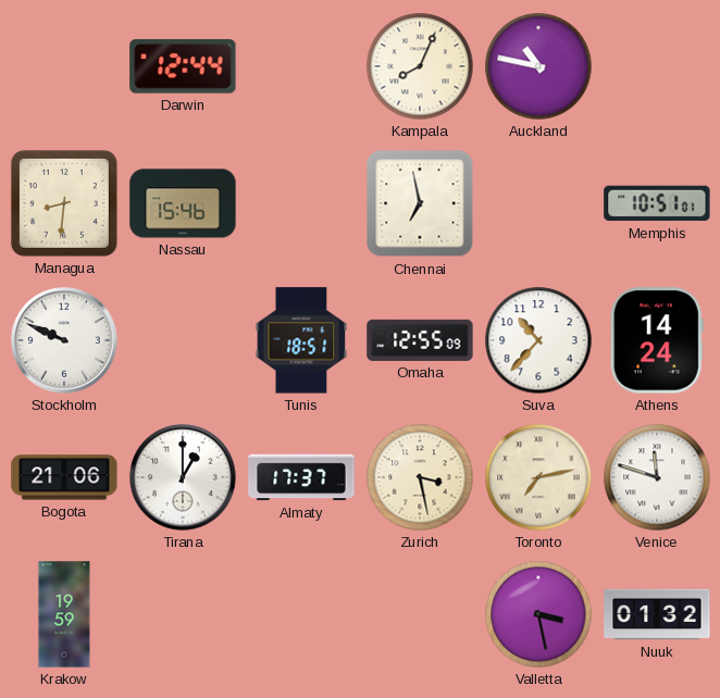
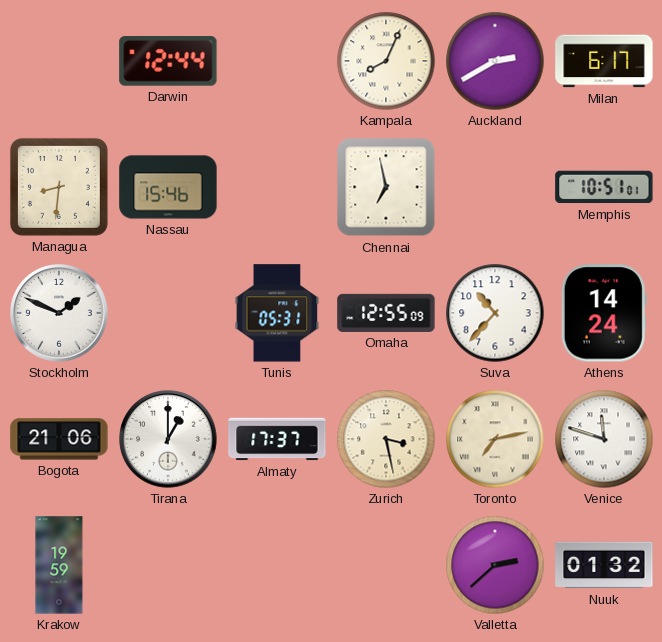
Auckland: 10:47 -> 2:40 (495, 61)
Milan: none -> 6:17 (604, 61)
Stockholm: 9:49 -> 1:49 (59, 313)
Tunis: 18:51 -> 05:31 (277, 313)
Valletta: 3:28 -> 2:38 (495, 565)
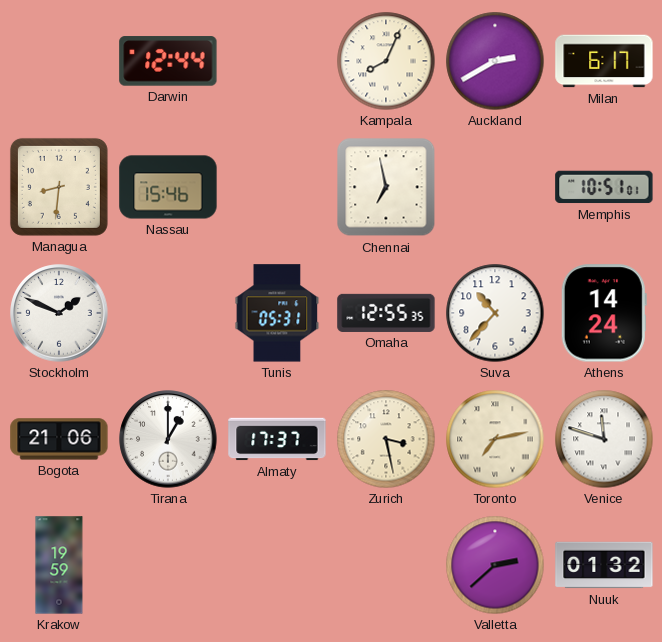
Omaha: 12:55:09 -> 12:55:35 (386, 313)
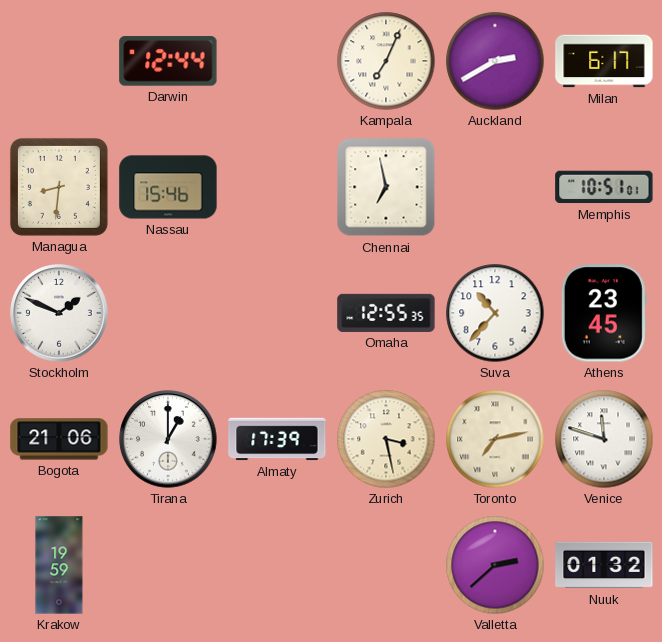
Kampala: 8:04 -> 7:04 (386, 61)
Tunis: 05:31 -> none (277, 313)
Athens: 14:24 -> 23:45 (604, 313)
Almaty: 17:37 -> 17:39 (277, 439)
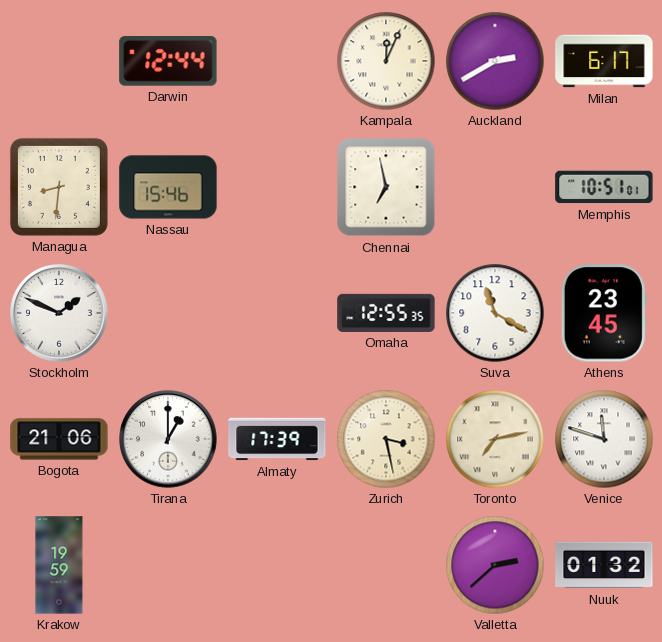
Kampala: 7:04 -> 12:04 (386, 61)
Suva: 10:37 -> 11:20 (495, 313)
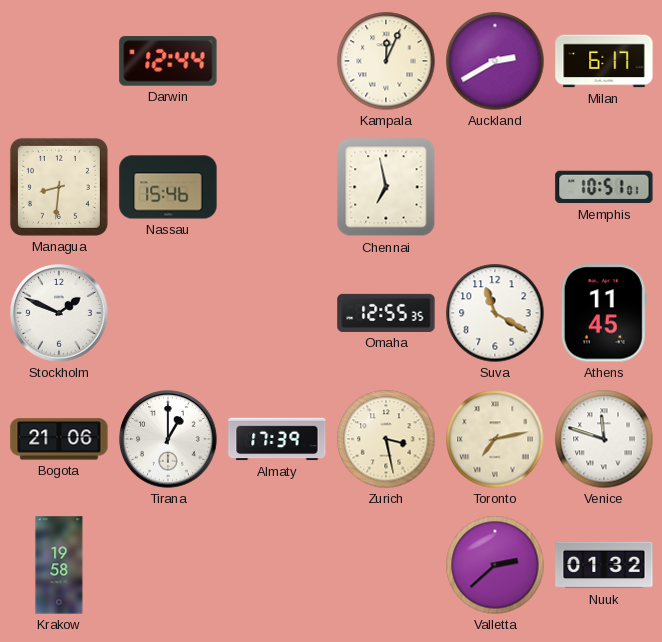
Athens: 23:45 -> 11:45 (604, 313)
Krakow: 19:59 -> 19:58 (59, 565)
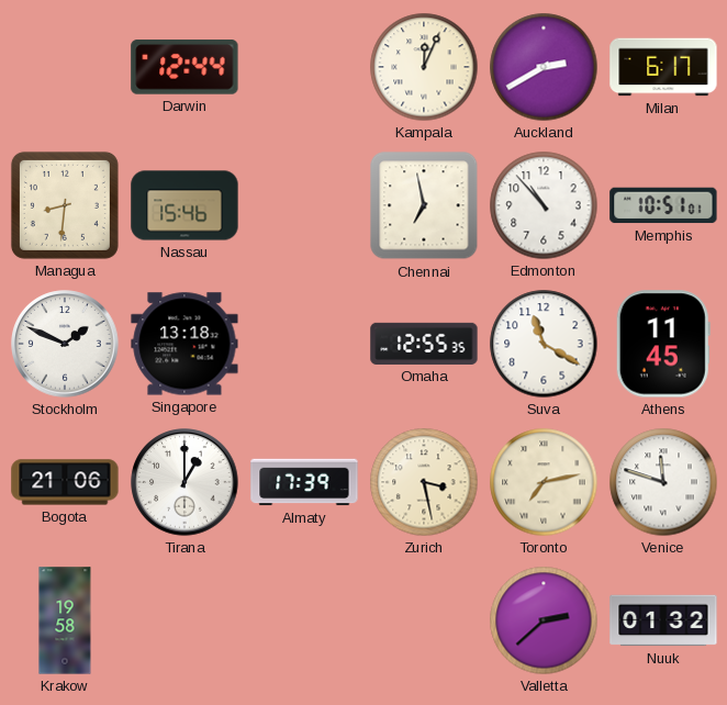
Edmonton: none -> 10:53 (544, 205)
Singapore: none -> 13:18 (184, 344)
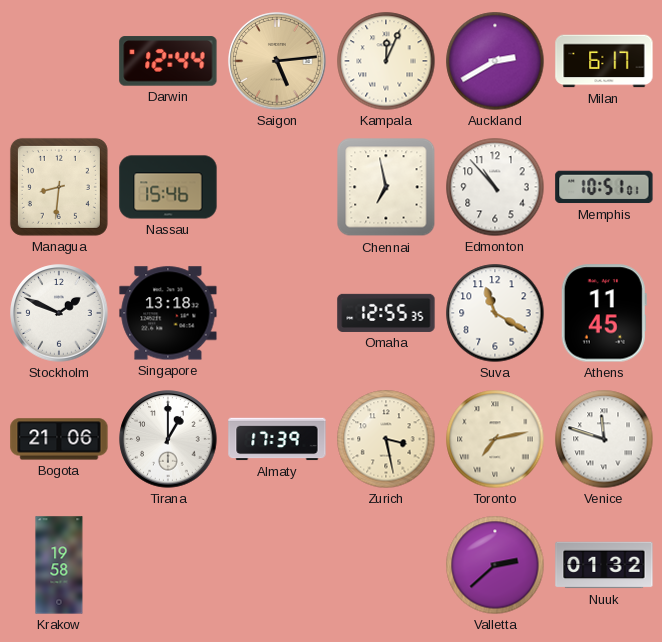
Saigon: none -> 5:14 (277, 61)
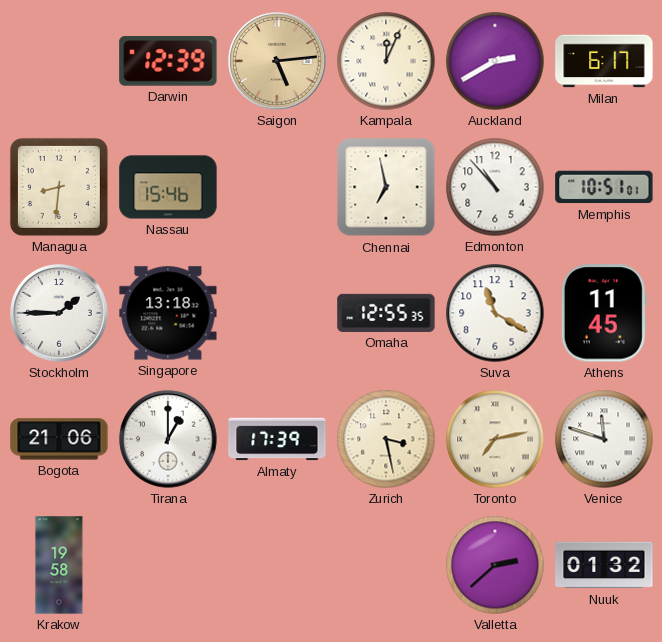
Darwin: 12:44 -> 12:39 (168, 61)
Stockholm: 1:49 -> 1:45 (59, 313)
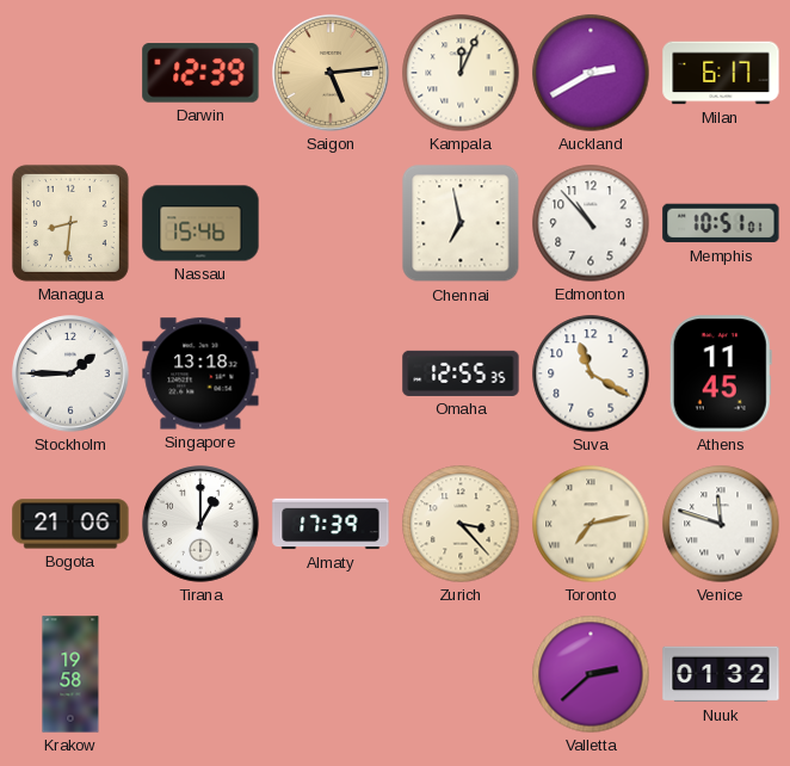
Zurich: 3:28 -> 3:23 (461, 524)
